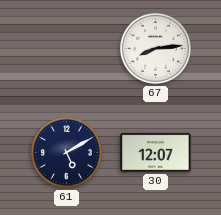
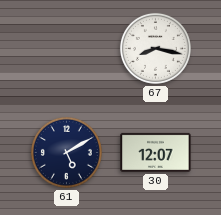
67: 8:14 -> 8:17 (155, 48)
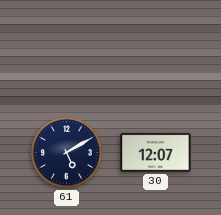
67: 8:17 -> none (155, 48)
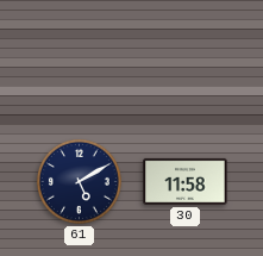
30: 12:07 -> 11:58 (186, 181)
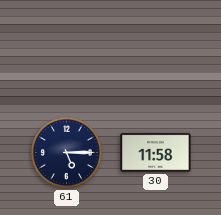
61: 5:10 -> 5:15 (66, 152)
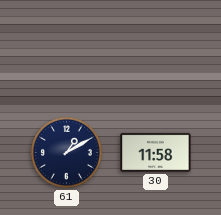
61: 5:15 -> 1:10 (66, 152)
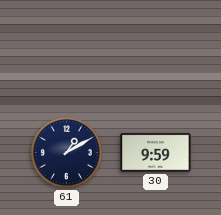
30: 11:58 -> 9:59 (156, 152)
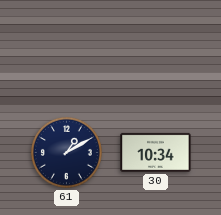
30: 9:59 -> 10:34 (156, 152)
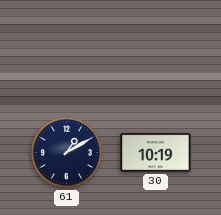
30: 10:34 -> 10:19 (156, 152)
